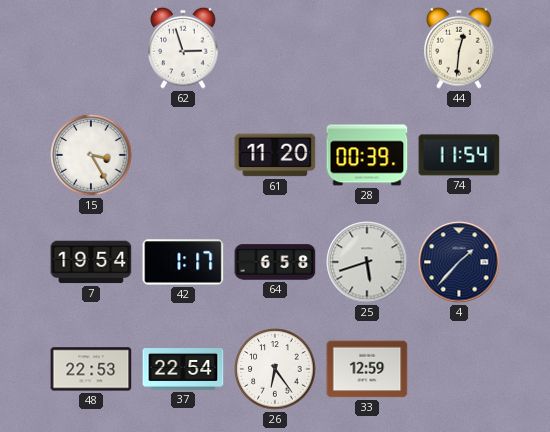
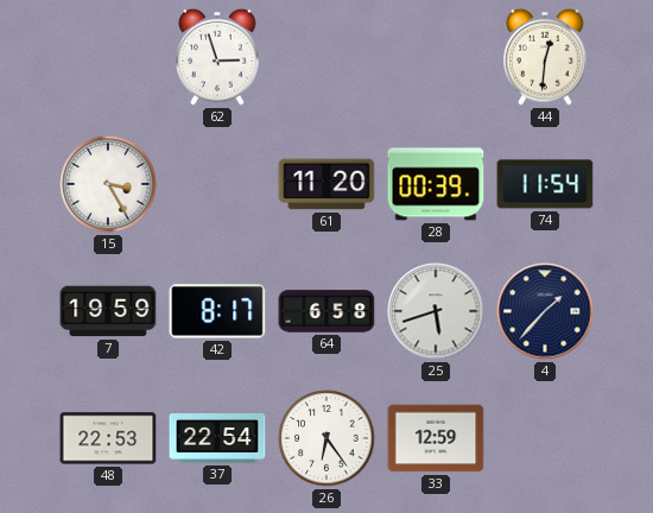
7: 19:54 -> 19:59 (108, 311)
42: 1:17 -> 8:17 (217, 311)
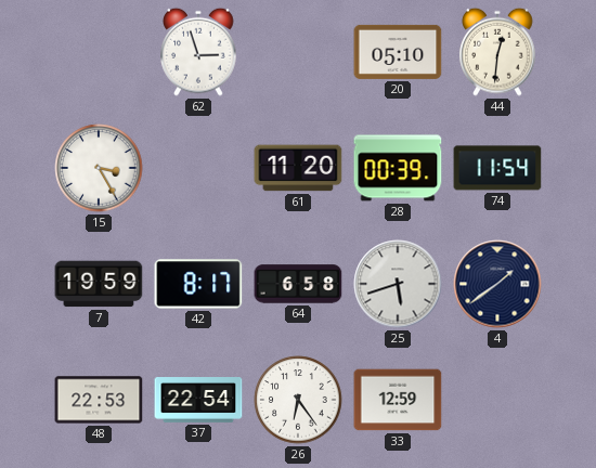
20: none -> 05:10 (398, 52)
4: 1:37 -> 1:39 (497, 284)
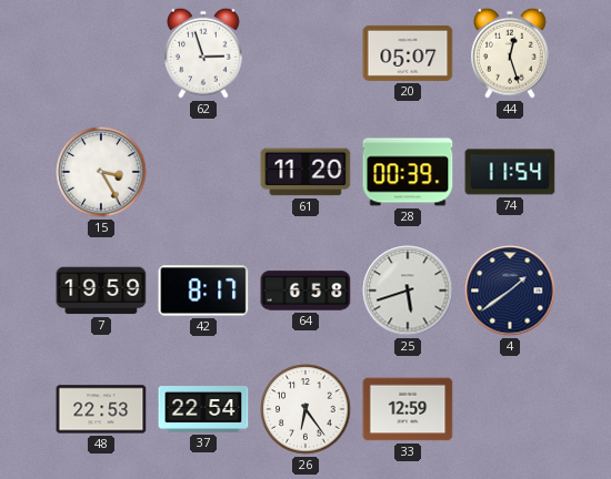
20: 05:10 -> 05:07 (408, 53)
44: 12:31 -> 12:27 (510, 53)
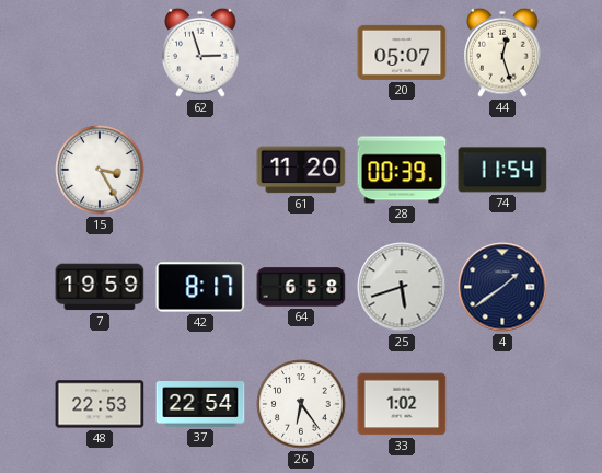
33: 12:59 -> 1:02 (402, 404)
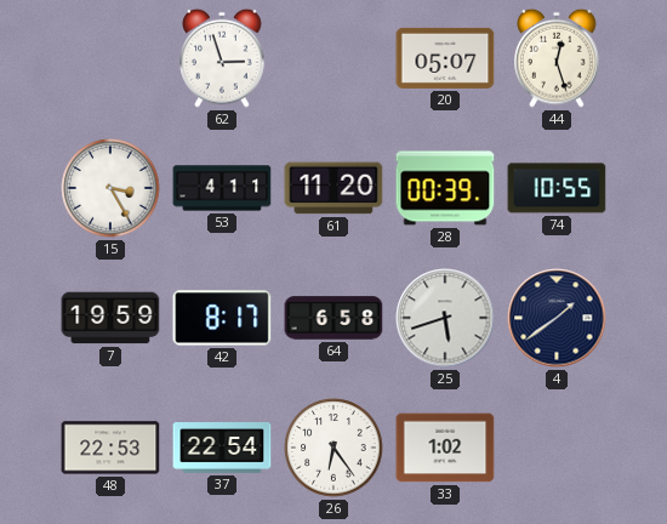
53: none -> 4:11 (222, 188)
74: 11:54 -> 10:55 (557, 188)
